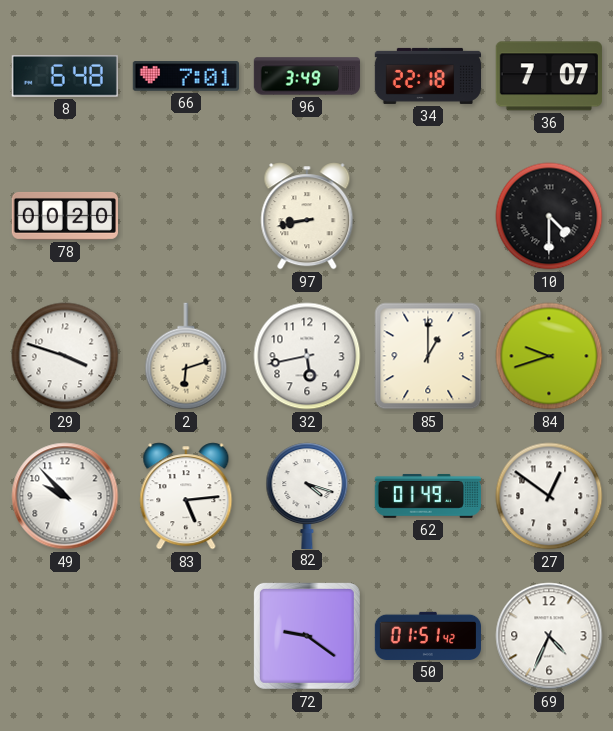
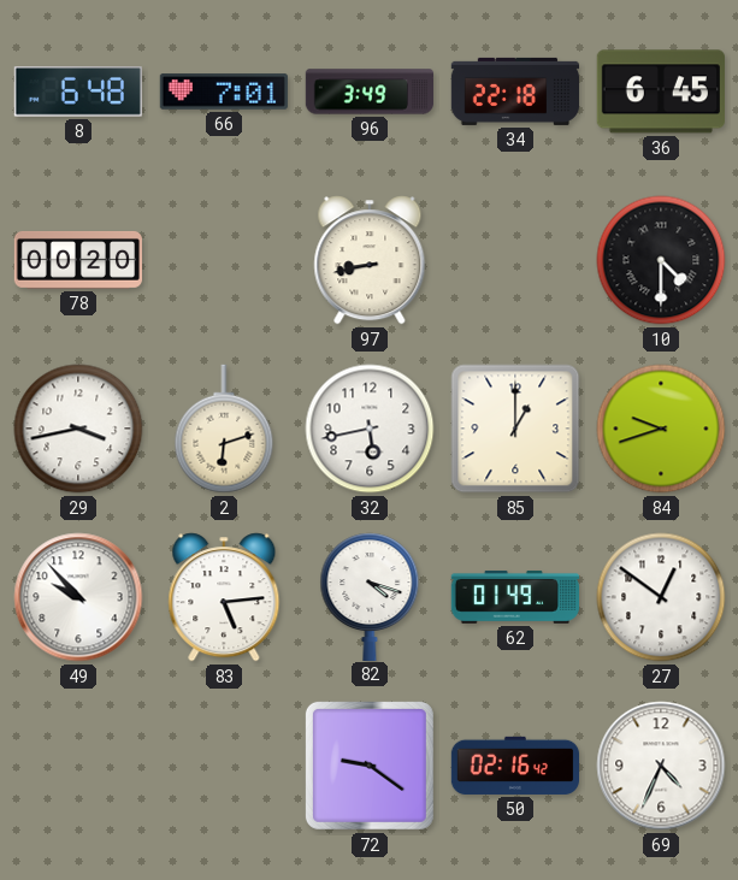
36: 7:07 -> 6:45 (661, 91)
29: 3:48 -> 3:43 (78, 429)
50: 01:51 -> 02:16 (514, 766)
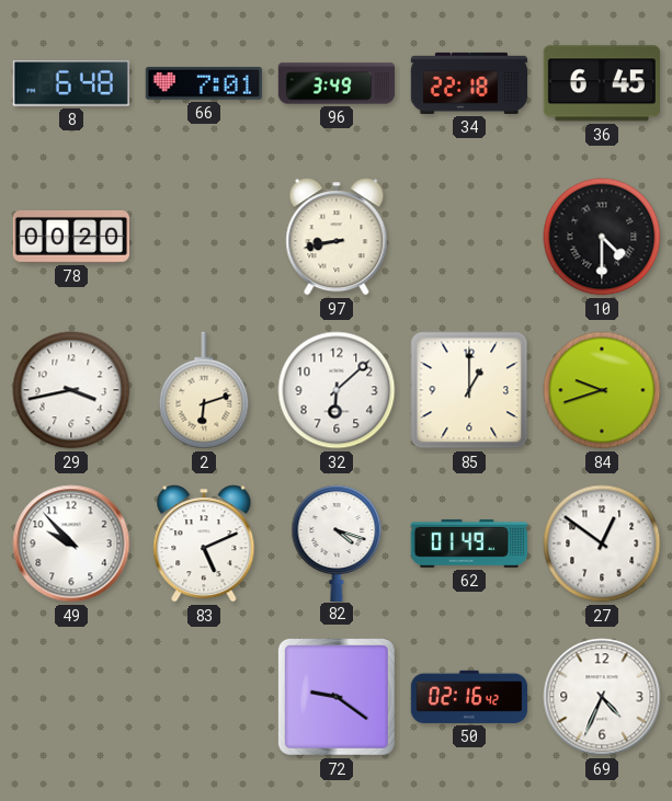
32: 5:43 -> 6:08 (337, 390)
83: 5:14 -> 5:11 (204, 543)
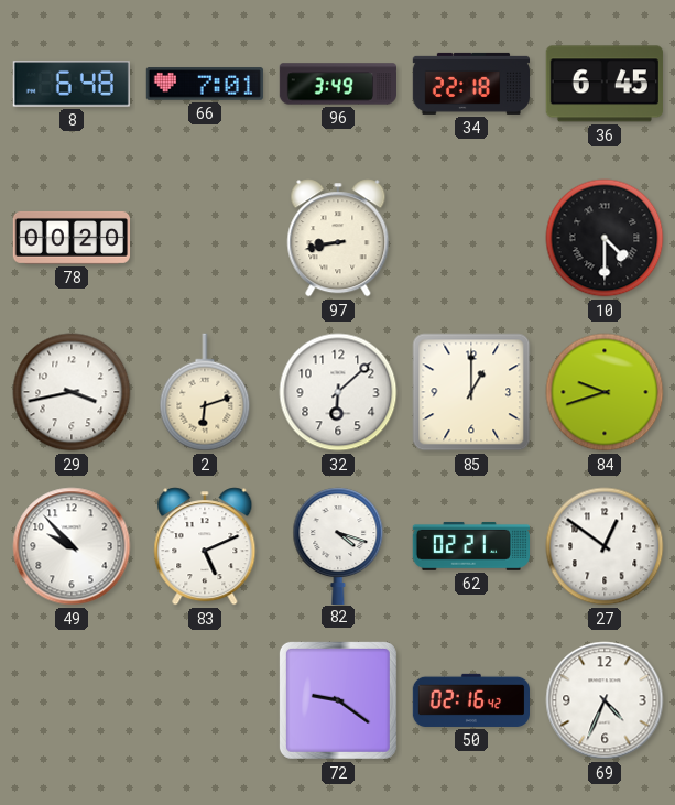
62: 01:49 -> 02:21 (470, 546)
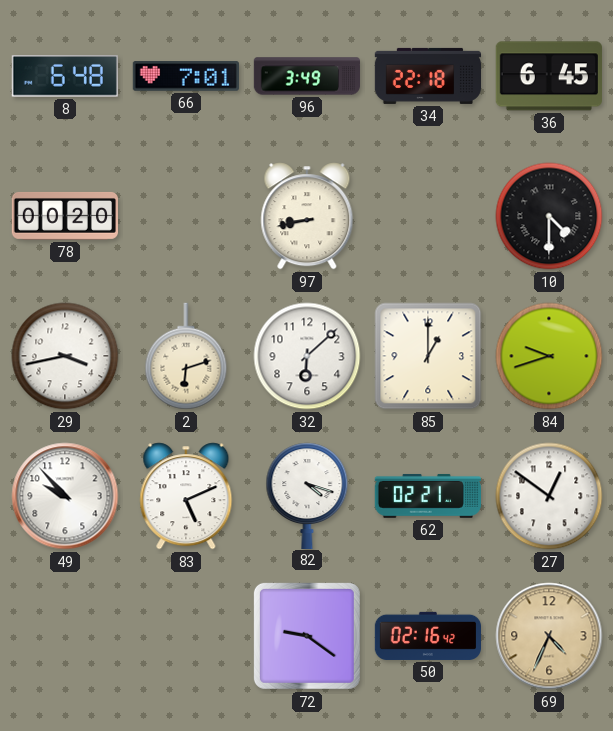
69 dial: white -> champagne (549, 636)
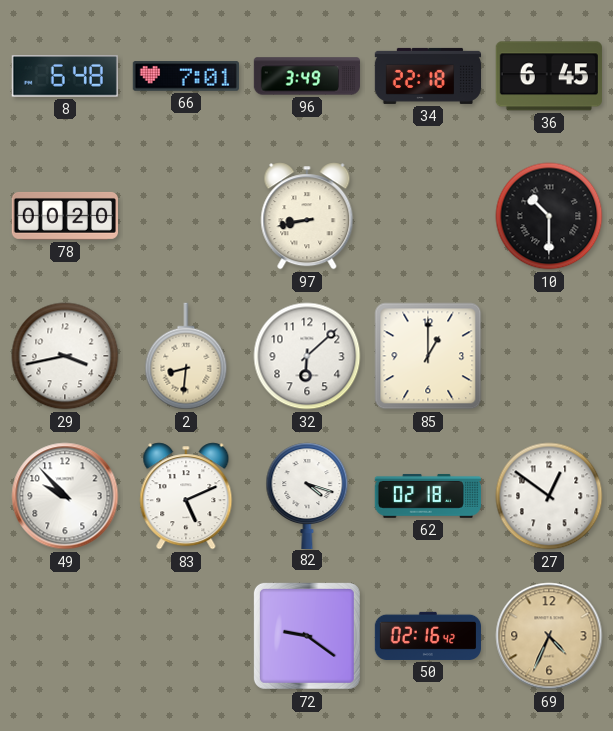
10: 4:30 -> 10:30 (549, 216)
2: 6:12 -> 8:31 (186, 356)
84: 9:42 -> none (549, 356)
62: 02:21 -> 02:18 (427, 496)
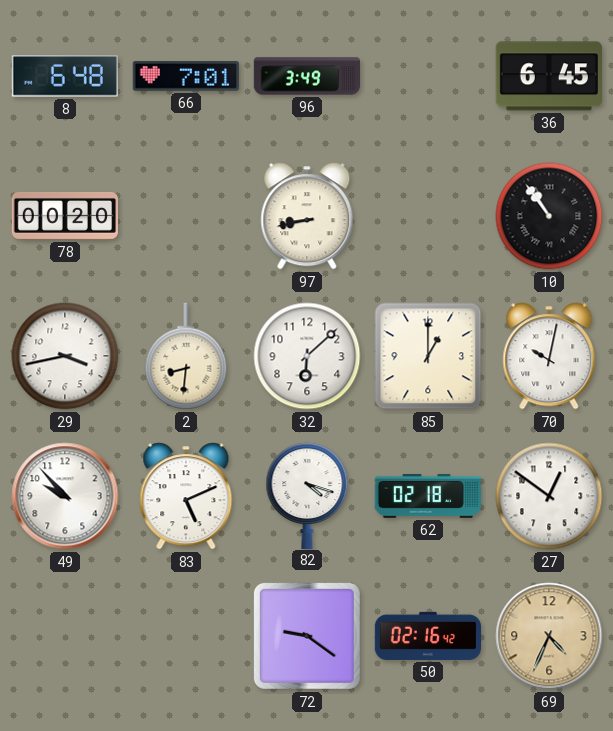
34: 22:18 -> none (427, 76)
10: 10:30 -> 10:54 (549, 216)
70: none -> 10:02 (549, 356)
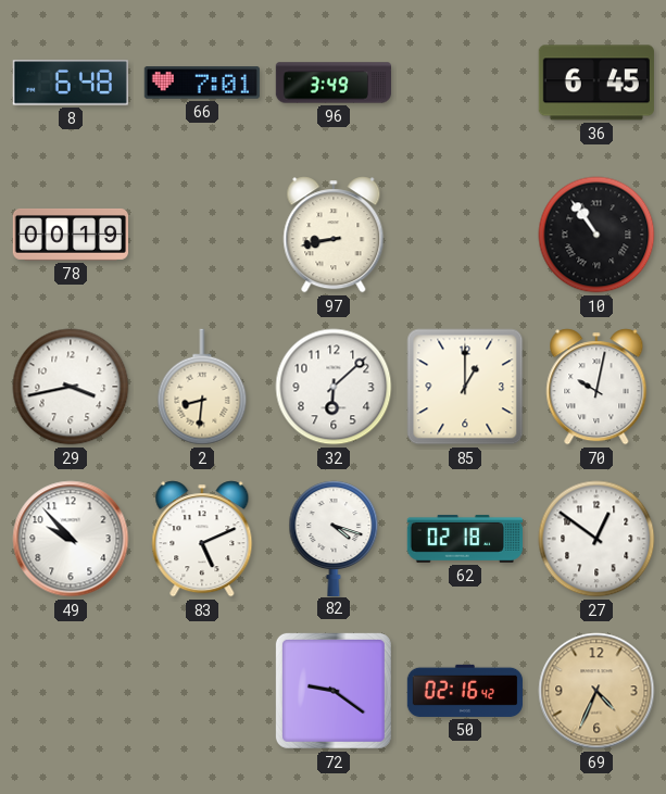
78: 00:20 -> 00:19 (70, 235)
